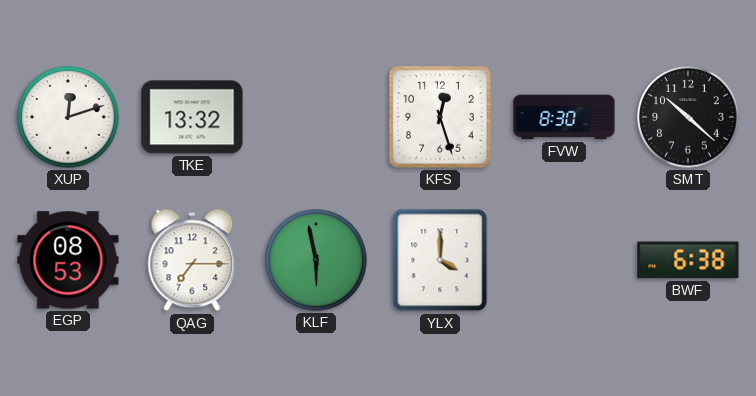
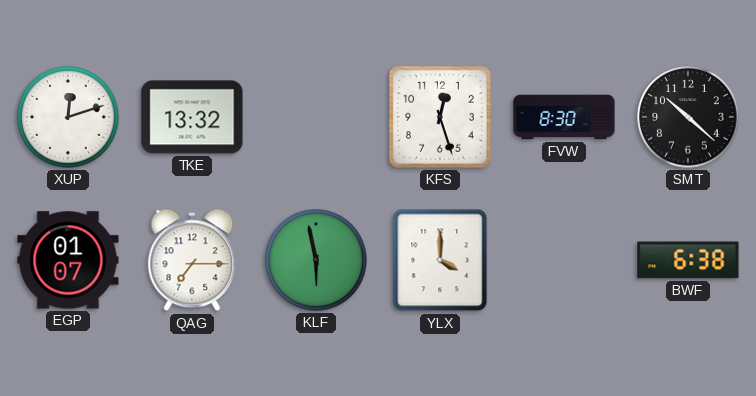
EGP: 08:53 -> 01:07 (68, 260)
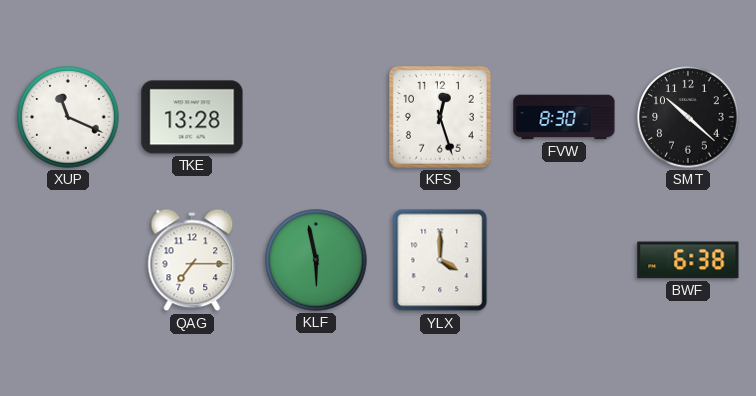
XUP: 12:12 -> 11:19 (68, 117)
TKE: 13:32 -> 13:28 (192, 117)
EGP: 01:07 -> none (68, 260)
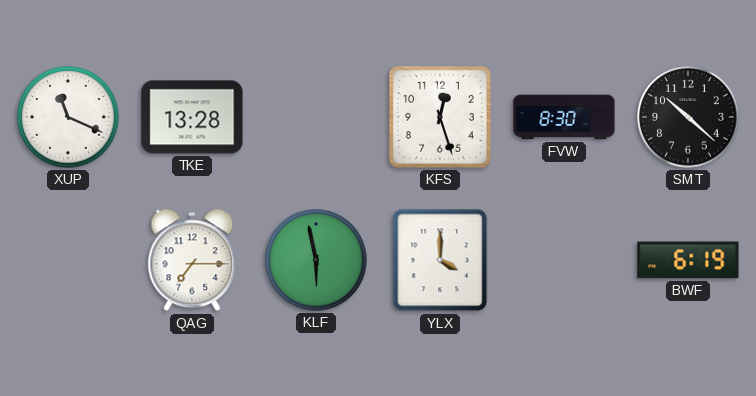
BWF: 6:38 -> 6:19 (688, 260)
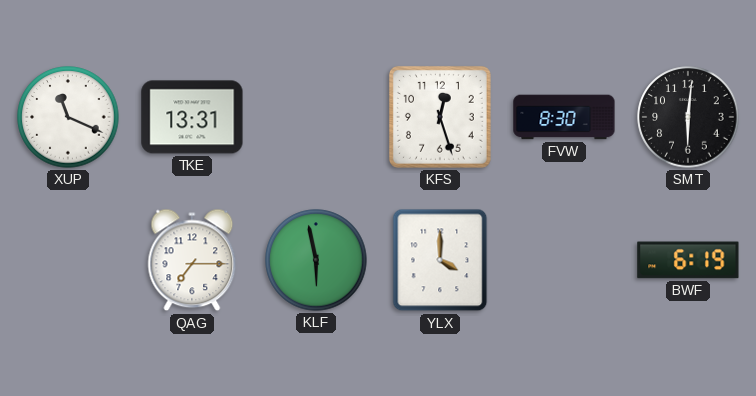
TKE: 13:28 -> 13:31 (192, 117)
SMT: 10:22 -> 6:01 (688, 117)
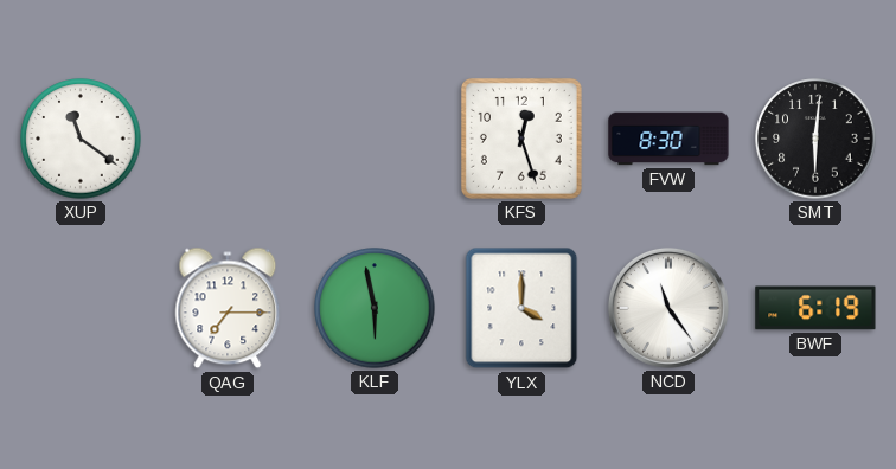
XUP: 11:19 -> 11:21 (81, 139)
TKE: 13:31 -> none (192, 117)
NCD: none -> 11:24 (668, 308)
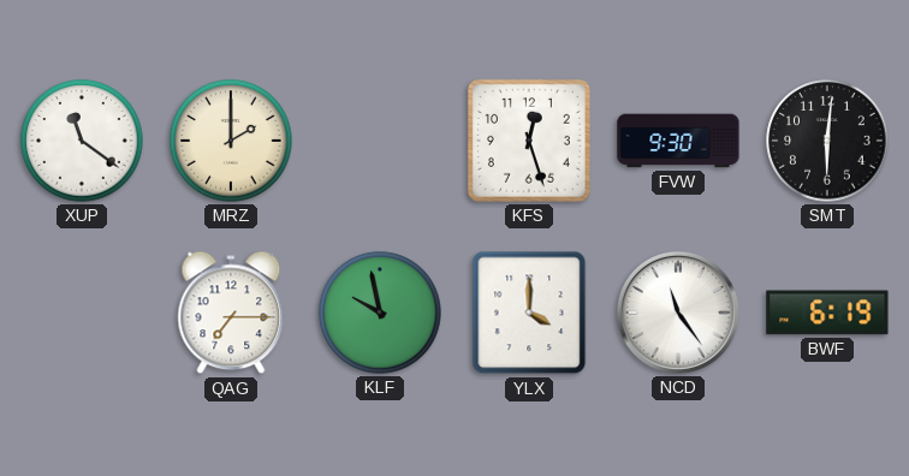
MRZ: none -> 2:00 (231, 141)
FVW: 8:30 -> 9:30 (678, 141)
KLF: 5:58 -> 9:58 (380, 313)
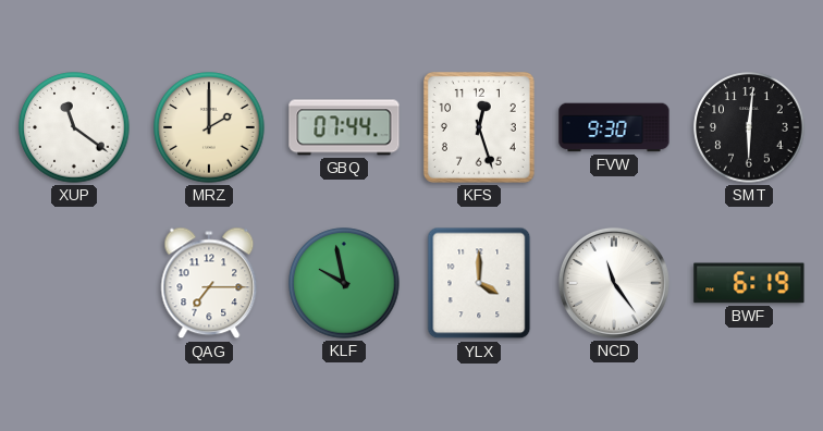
GBQ: none -> 07:44 (344, 127)
